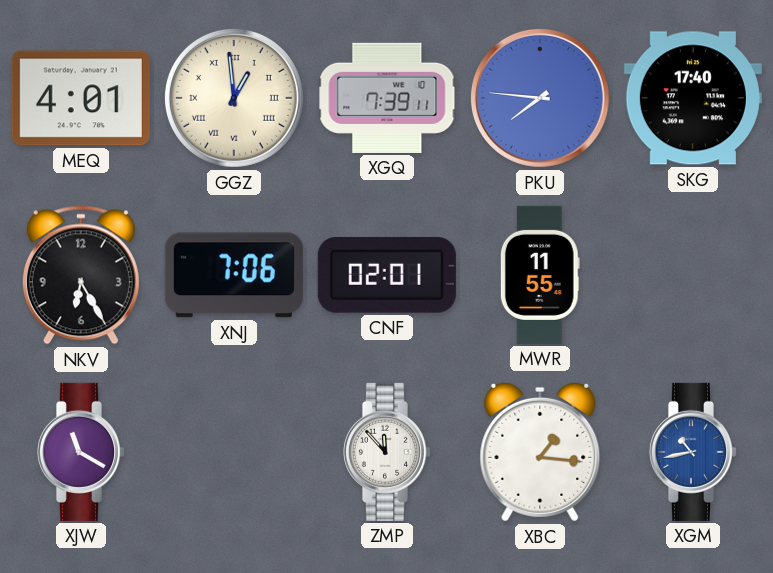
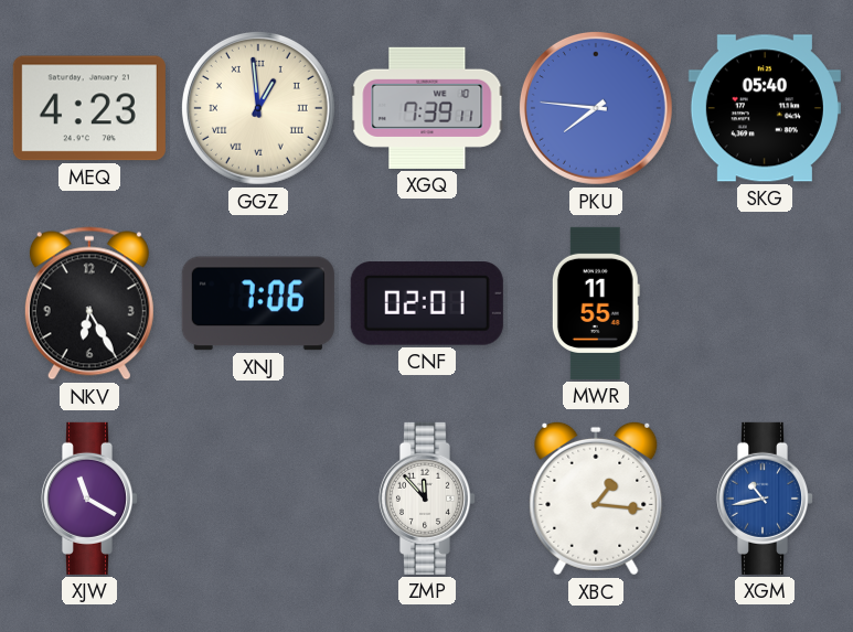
MEQ: 4:01 -> 4:23 (89, 108)
SKG: 17:40 -> 05:40 (765, 108)
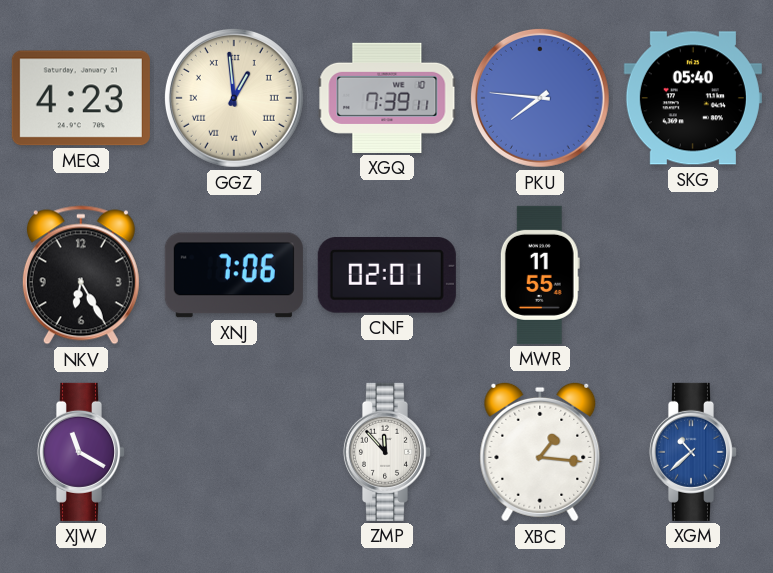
XGM: 10:43 -> 10:38 (692, 452)
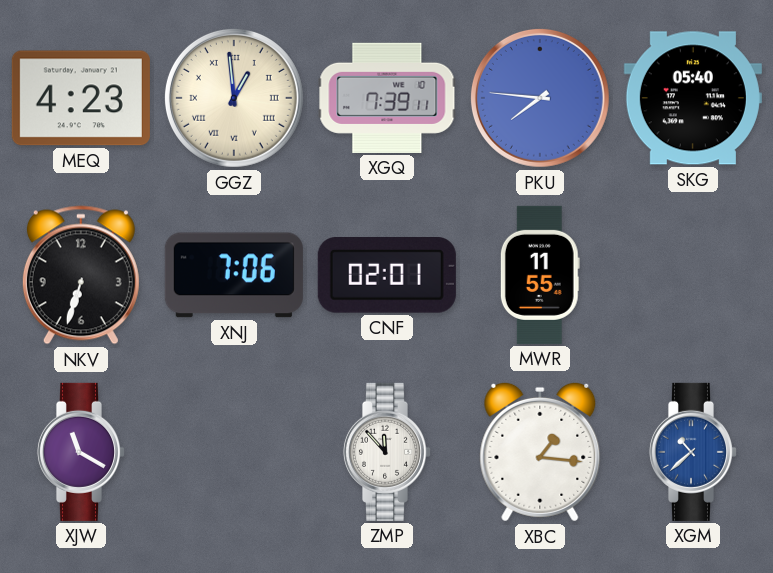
NKV: 6:25 -> 6:33 (81, 275)
